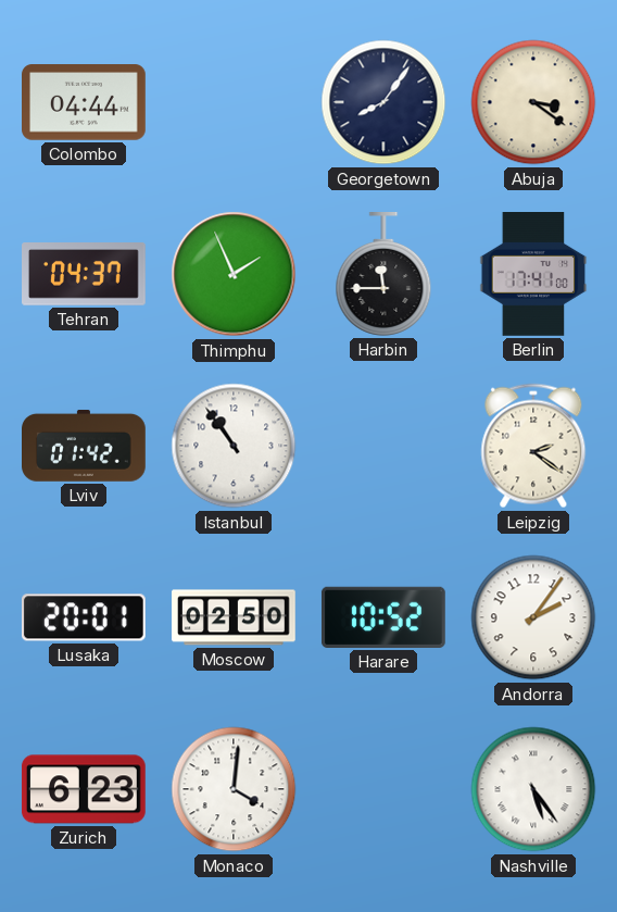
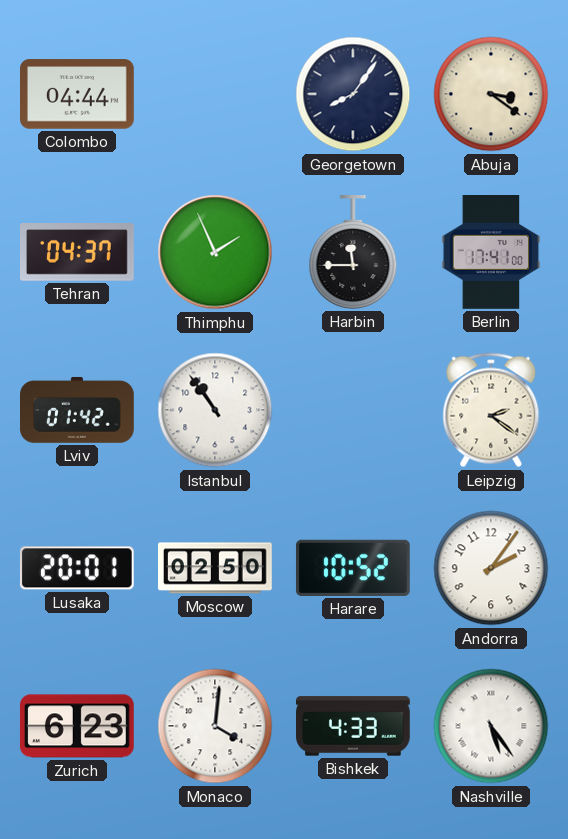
Bishkek: none -> 4:33 (354, 726)
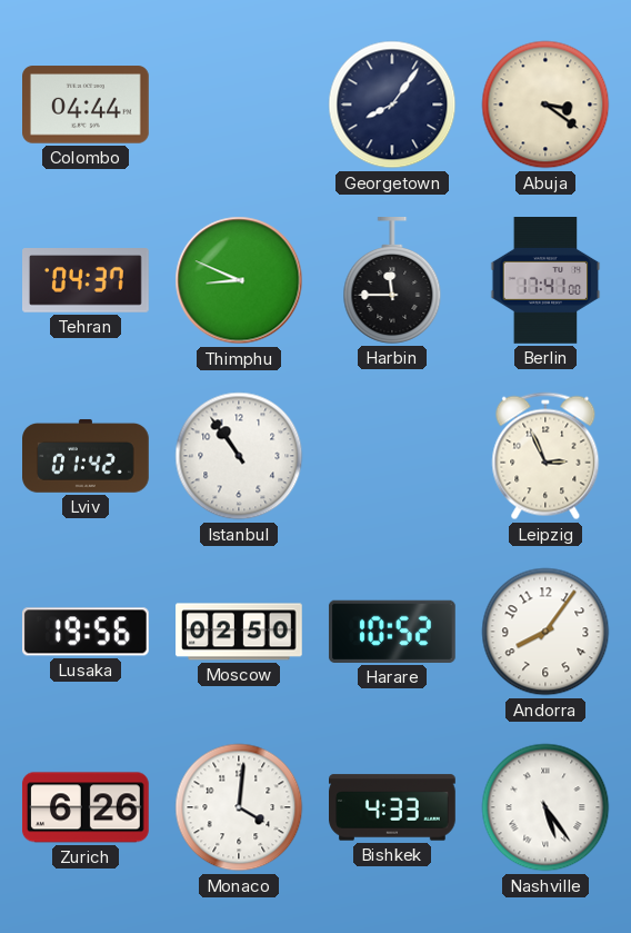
Thimphu: 1:56 -> 8:49 (239, 280)
Leipzig: 2:21 -> 2:56 (545, 456)
Lusaka: 20:01 -> 19:56 (86, 632)
Andorra: 2:06 -> 8:06 (545, 632)
Zurich: 6:23 -> 6:26 (86, 807)
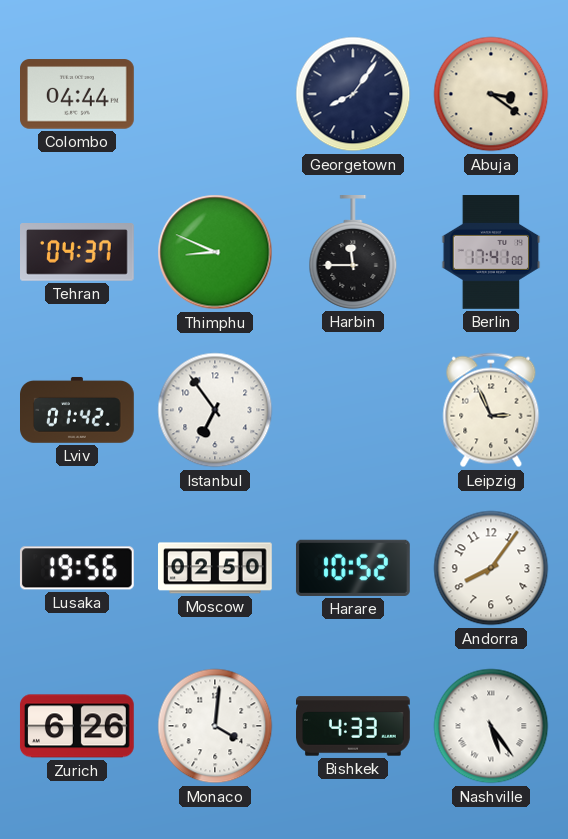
Istanbul: 10:54 -> 6:54 (215, 410)
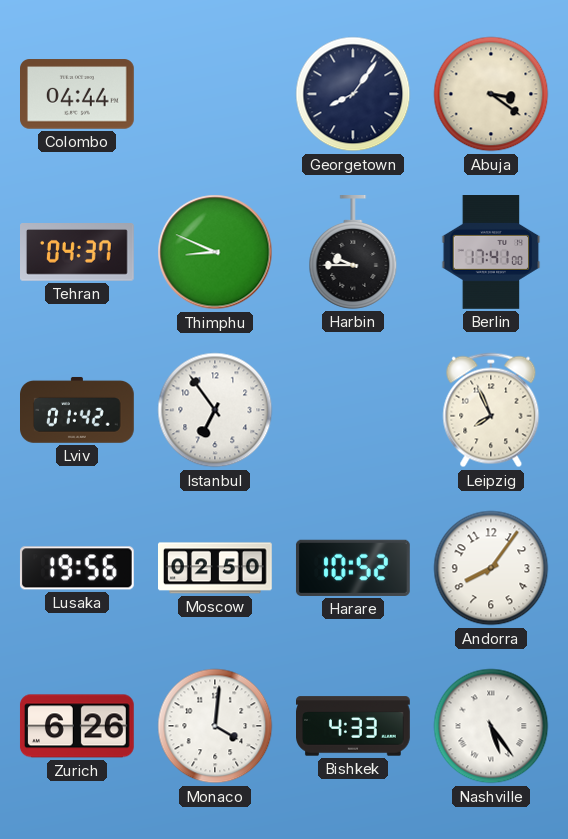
Harbin: 11:45 -> 9:45 (353, 253)
Leipzig: 2:56 -> 7:56 (491, 410)
